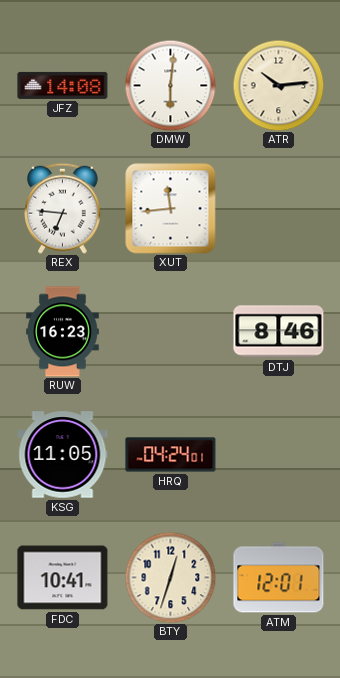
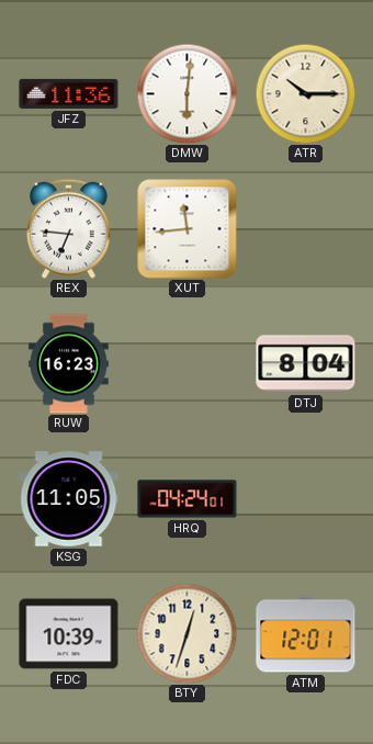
JFZ: 14:08 -> 11:36 (69, 93)
ATR: 10:14 -> 10:15 (305, 93)
DTJ: 8:46 -> 8:04 (306, 364)
FDC: 10:41 -> 10:39 (69, 634)
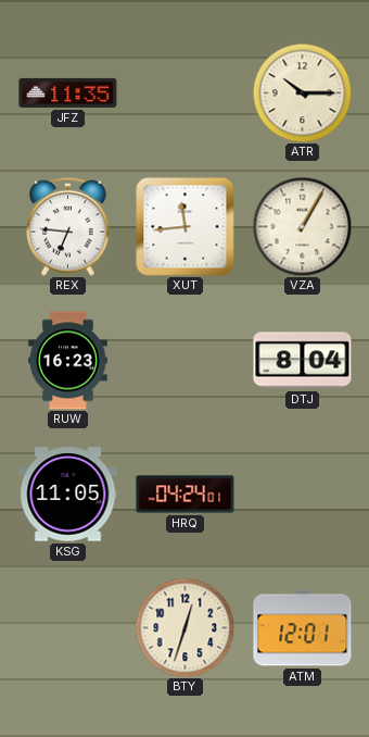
JFZ: 11:36 -> 11:35 (68, 92)
DMW: 6:01 -> none (187, 93)
VZA: none -> 1:05 (302, 226)
FDC: 10:39 -> none (69, 634)
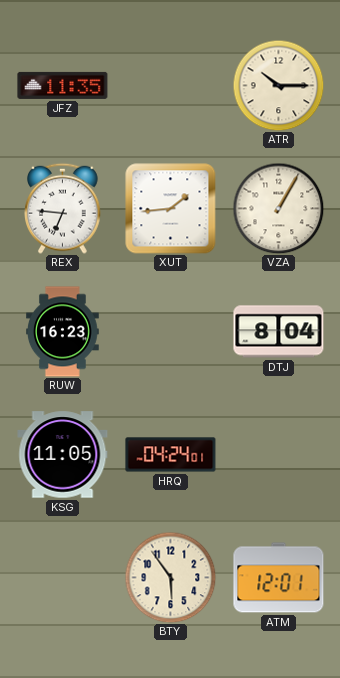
XUT: 11:44 -> 1:44 (171, 209)
BTY: 12:33 -> 5:54 (170, 577)
